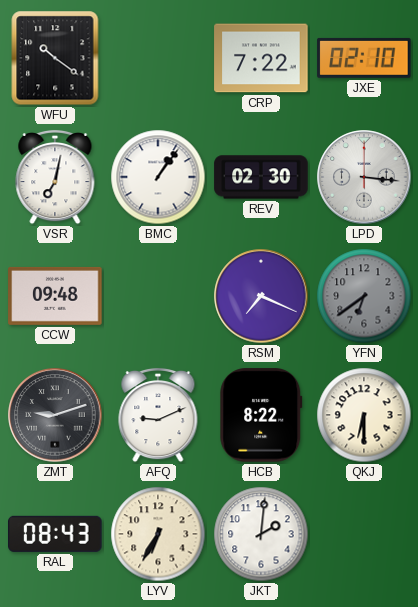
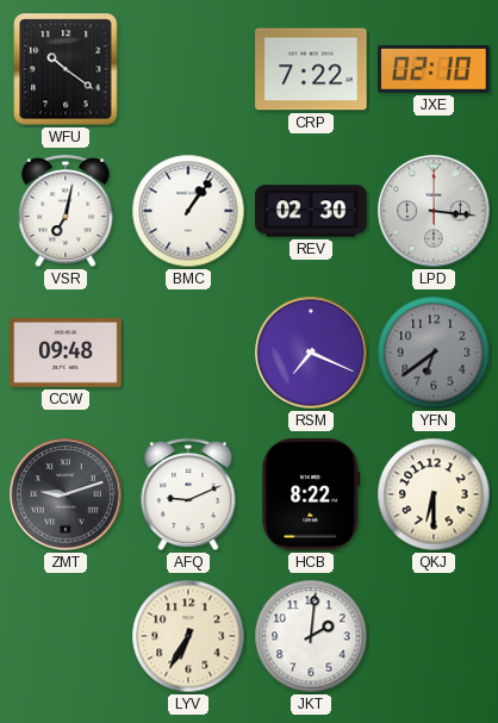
RAL: 08:43 -> none (55, 534)
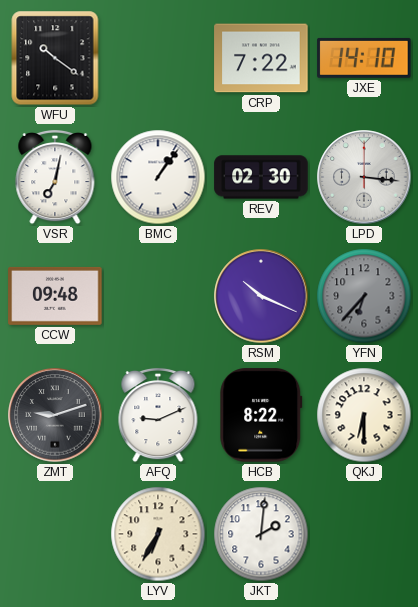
JXE: 02:10 -> 14:10 (364, 58)
RSM: 7:19 -> 10:19 (261, 296)
YFN: 6:39 -> 6:37 (364, 296)
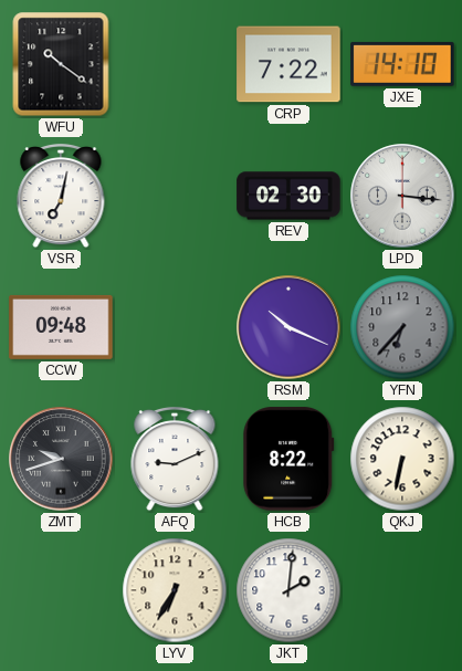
BMC: 1:06 -> none (158, 177)
ZMT: 9:12 -> 9:42 (61, 459)
QKJ: 6:30 -> 6:32 (402, 459)
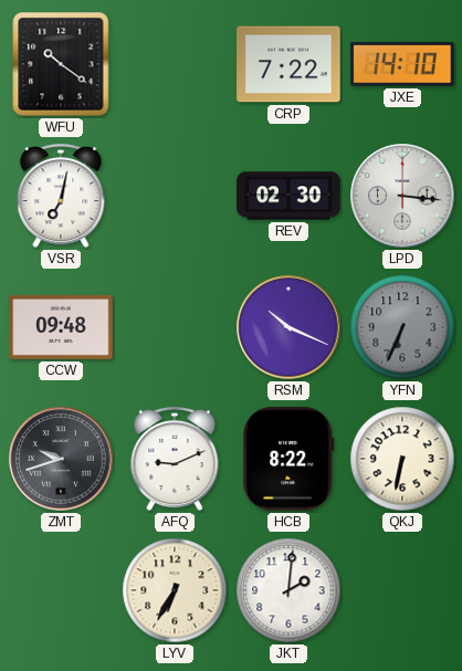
YFN: 6:37 -> 6:34 (402, 327)
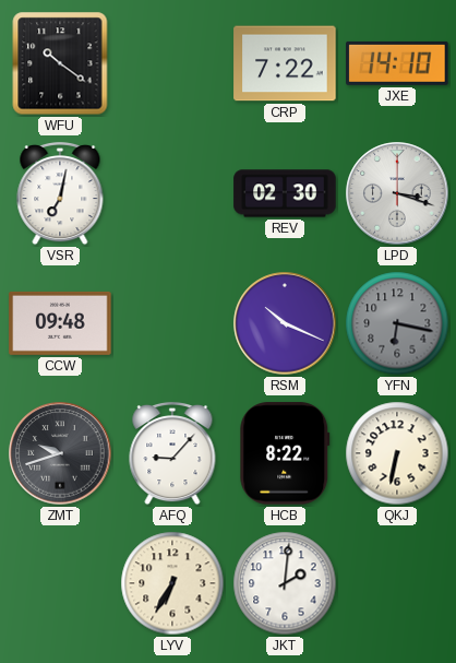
LPD: 3:16 -> 3:18 (397, 193)
YFN: 6:34 -> 6:17 (397, 323)
AFQ: 9:11 -> 9:07 (172, 453)
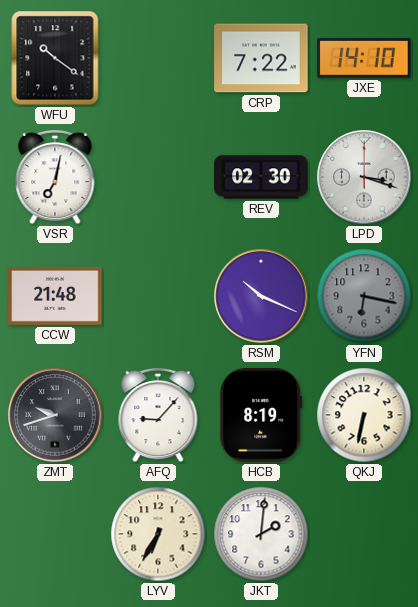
CCW: 09:48 -> 21:48 (55, 296)
HCB: 8:22 -> 8:19 (261, 415)
